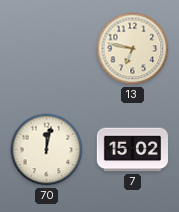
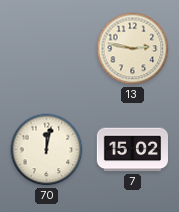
13: 6:47 -> 2:47 (133, 49)
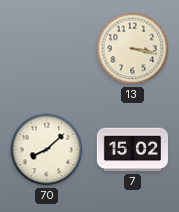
13: 2:47 -> 3:17 (133, 49)
70: 12:02 -> 8:08 (47, 150)
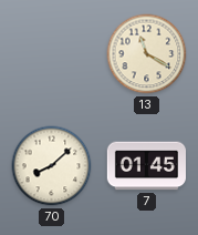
13: 3:17 -> 11:20 (147, 54)
7: 15:02 -> 01:45 (146, 166)
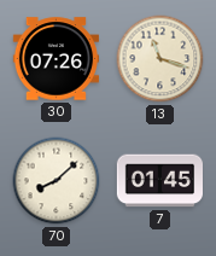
30: none -> 07:26 (56, 59)
13: 11:20 -> 11:18 (160, 59)
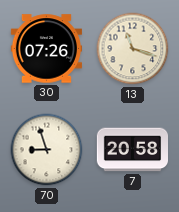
70: 8:08 -> 8:57 (47, 150)
7: 01:45 -> 20:58 (132, 150)
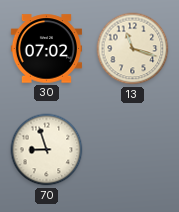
30: 07:26 -> 07:02 (46, 49)
7: 20:58 -> none (132, 150)
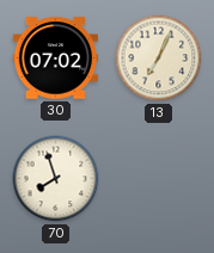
13: 11:18 -> 7:04 (159, 58)
70: 8:57 -> 7:57 (56, 179)
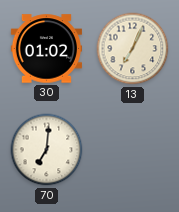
30: 07:02 -> 01:02 (46, 49)
70: 7:57 -> 7:01 (47, 150)
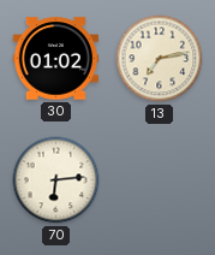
13: 7:04 -> 7:13 (160, 59)
70: 7:01 -> 6:14 (56, 180)
